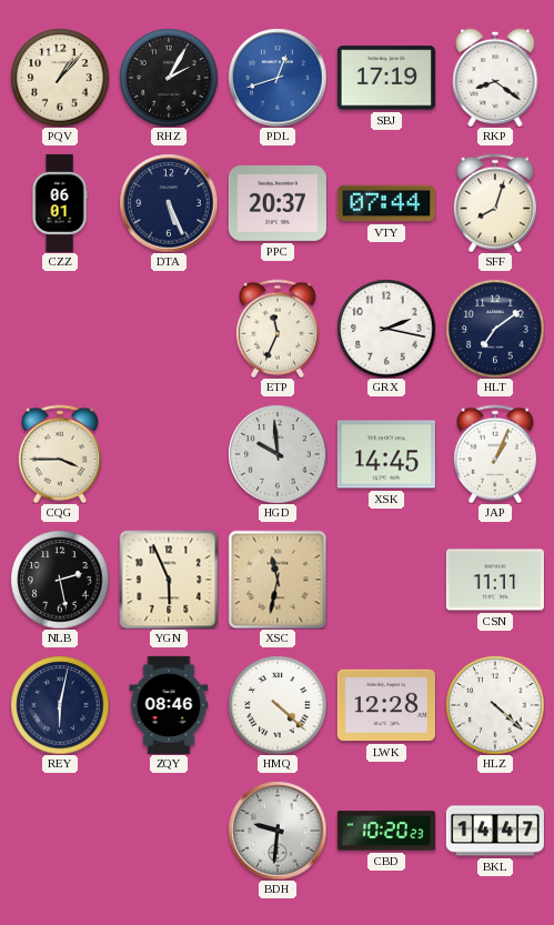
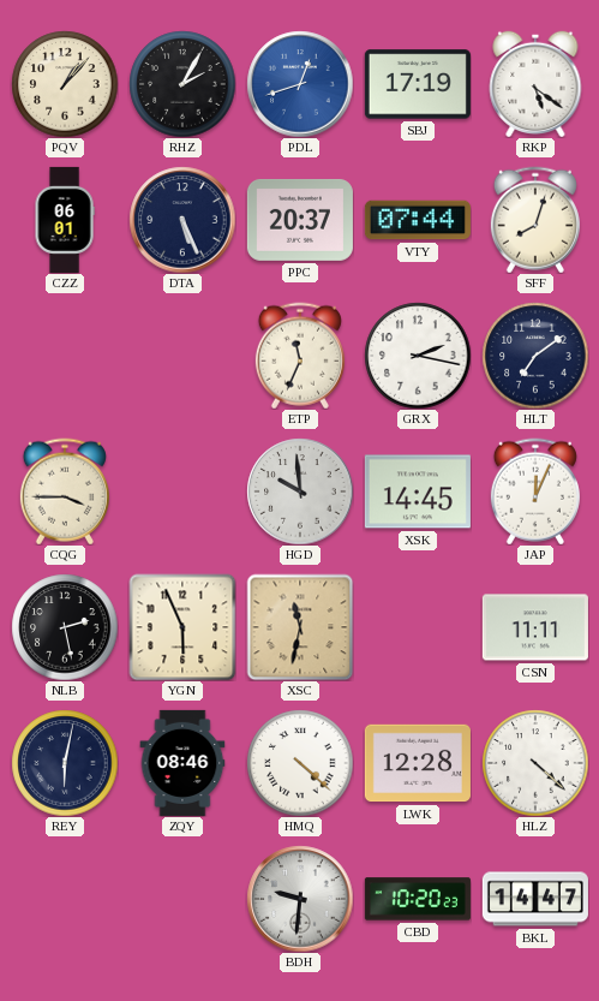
RKP: 8:21 -> 5:21 (535, 84)
JAP: 1:04 -> 12:04 (535, 491)
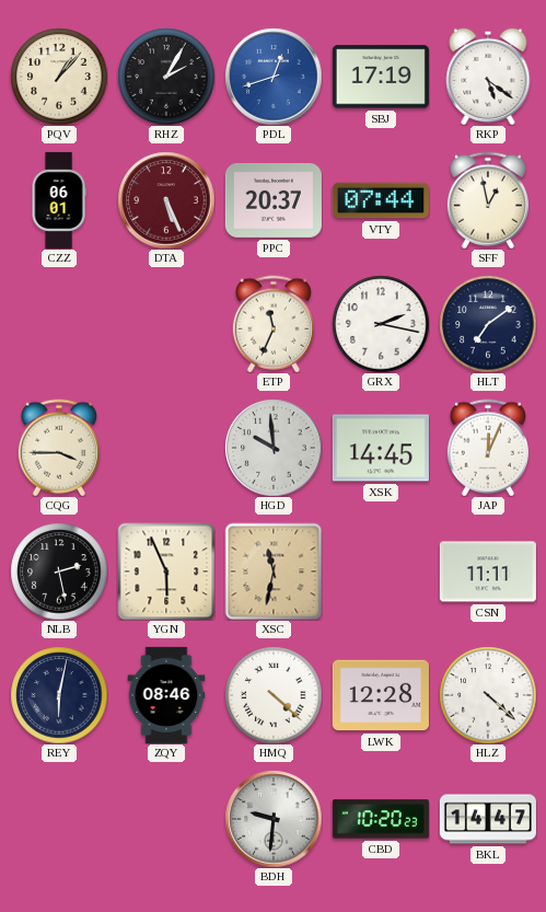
DTA dial: navy -> burgundy (166, 200)
SFF: 8:03 -> 12:58 (488, 200)
